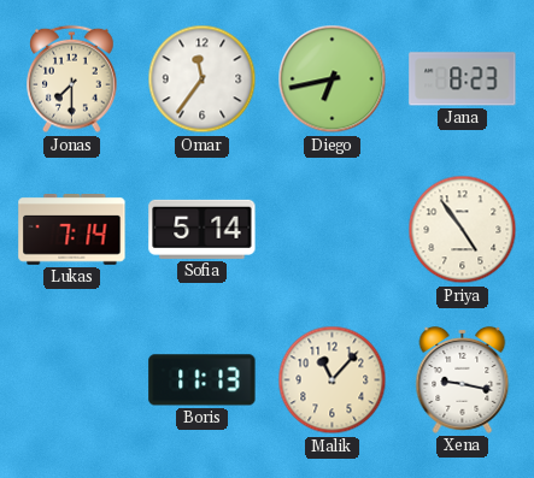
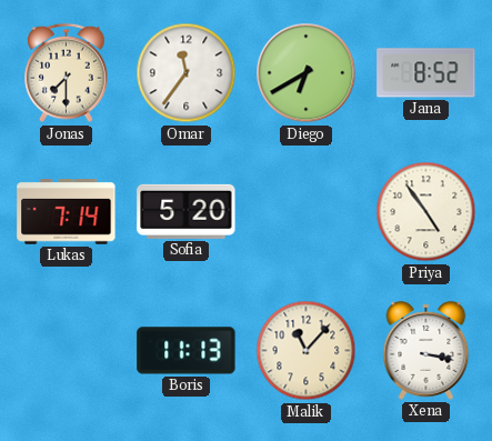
Diego: 6:43 -> 6:40 (307, 73)
Jana: 8:23 -> 8:52 (426, 73)
Sofia: 5:14 -> 5:20 (187, 211)
Xena: 9:17 -> 3:17 (426, 350)
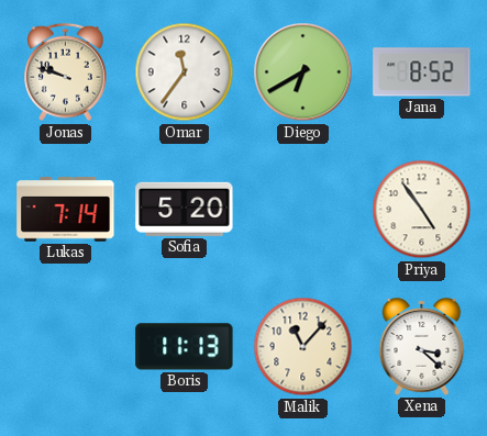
Jonas: 7:30 -> 9:48 (66, 72)
Xena: 3:17 -> 3:22 (422, 346)
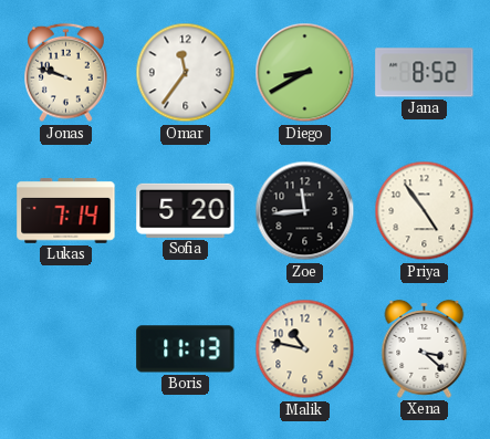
Diego: 6:40 -> 8:40 (305, 73)
Zoe: none -> 11:44 (305, 211)
Malik: 11:07 -> 10:47 (305, 349)
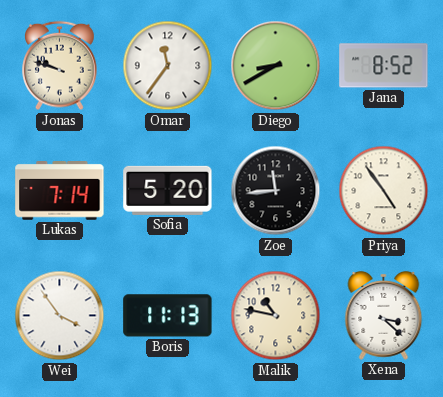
Wei: none -> 3:54 (60, 316)
